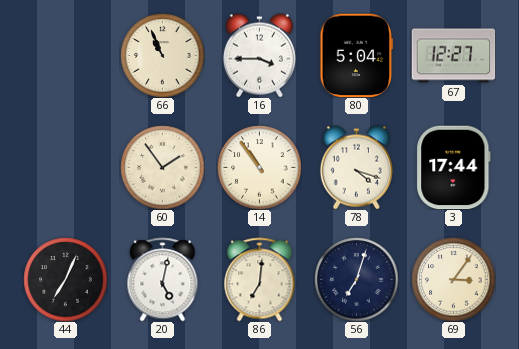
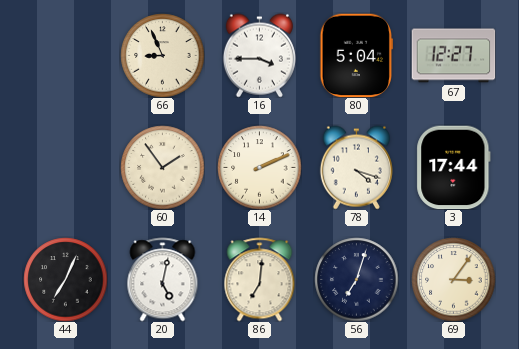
66: 10:56 -> 8:56 (162, 55)
14: 10:54 -> 2:11 (259, 167)
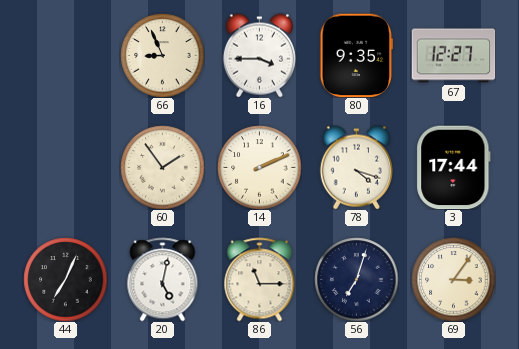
80: 5:04 -> 9:35 (356, 55)
86: 7:01 -> 11:15 (260, 279)
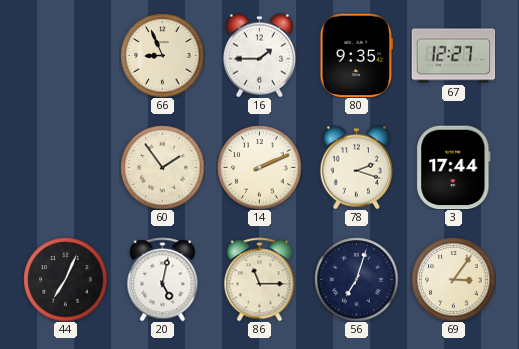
16: 3:45 -> 1:45 (259, 55)
78: 4:18 -> 2:18 (356, 167)
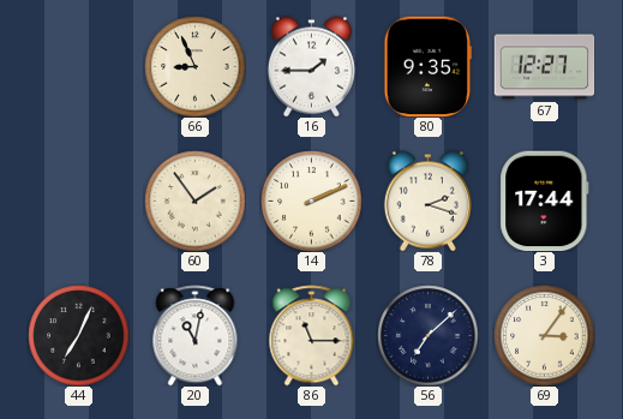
20: 5:02 -> 11:02 (196, 335)
56: 7:03 -> 7:08 (427, 335)
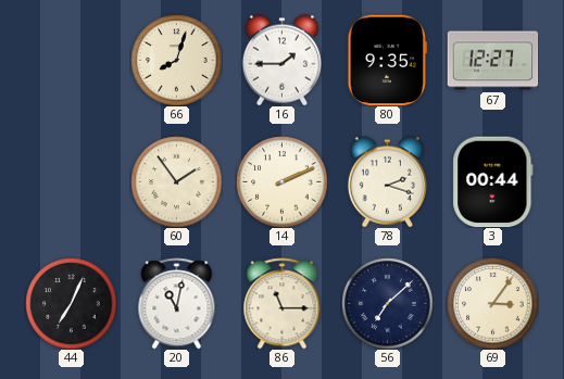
66: 8:56 -> 8:03 (176, 60)
3: 17:44 -> 00:44 (493, 181)
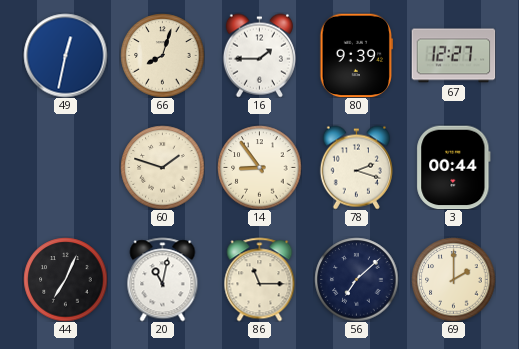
49: none -> 12:32 (65, 55)
80: 9:35 -> 9:39 (356, 55)
60: 1:54 -> 1:48 (162, 167)
14: 2:11 -> 8:54 (259, 167)
69: 3:06 -> 2:00 (453, 279)
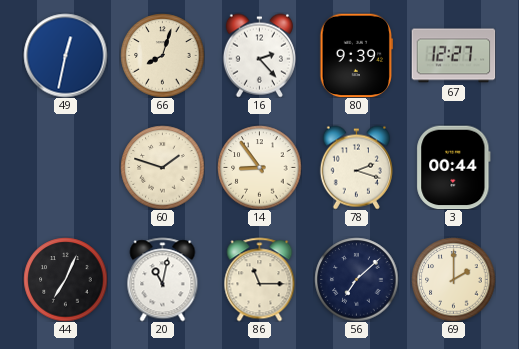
16: 1:45 -> 2:23 (259, 55)
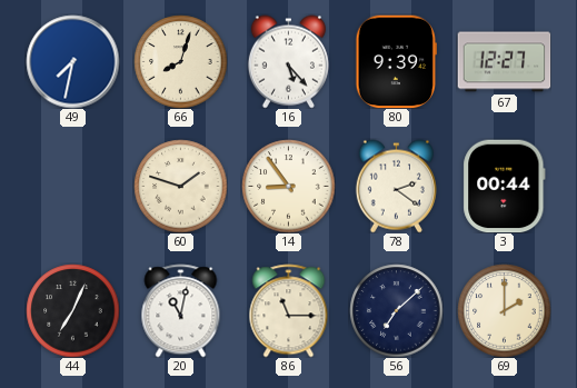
49: 12:32 -> 7:32 (72, 61)
16: 2:23 -> 5:23 (288, 61)
78: 2:18 -> 2:21 (396, 186)
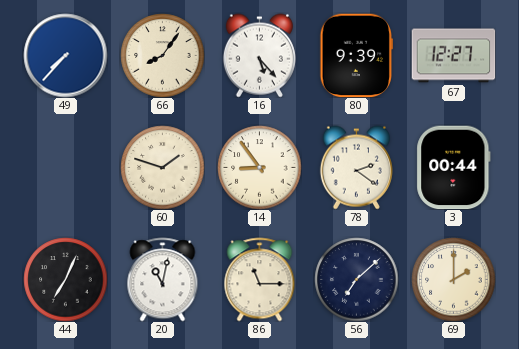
49: 7:32 -> 7:37 (65, 55)
66: 8:03 -> 8:06 (162, 55)
